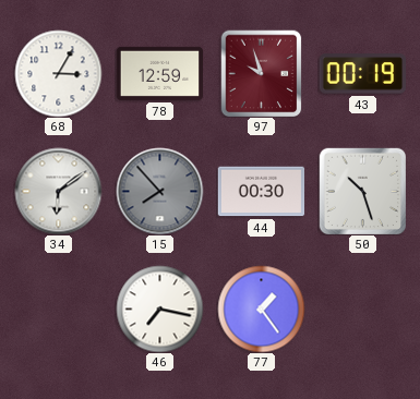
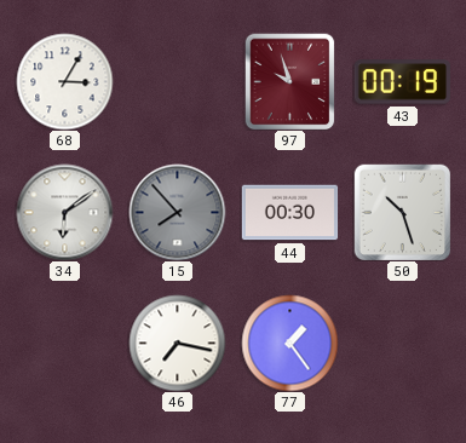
78: 12:59 -> none (159, 73)
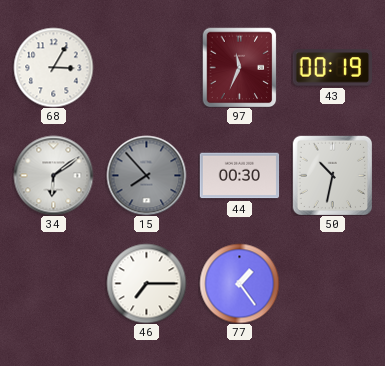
97: 9:57 -> 11:34 (240, 67)
50: 10:27 -> 10:32 (332, 175)
46: 7:17 -> 7:15 (146, 283)
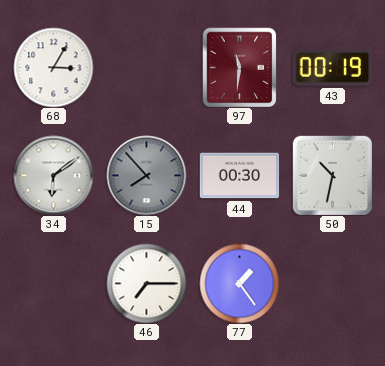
97: 11:34 -> 11:31 (240, 67)
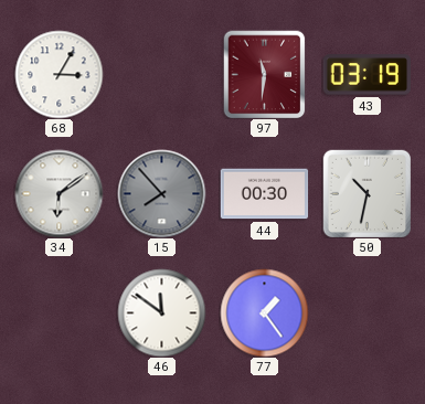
43: 00:19 -> 03:19 (366, 75)
46: 7:15 -> 11:51 (161, 312)
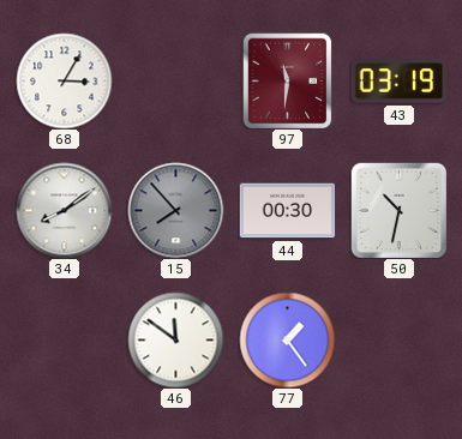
34: 6:09 -> 8:09 (64, 210)
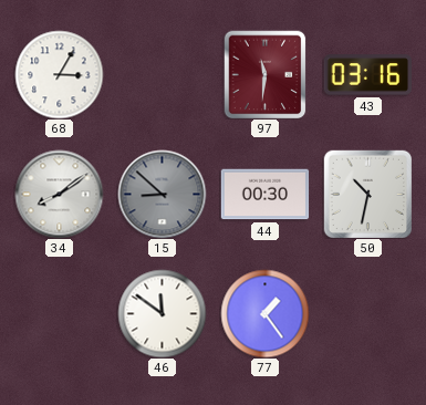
43: 03:19 -> 03:16 (367, 75)
15: 7:53 -> 8:52 (162, 194)
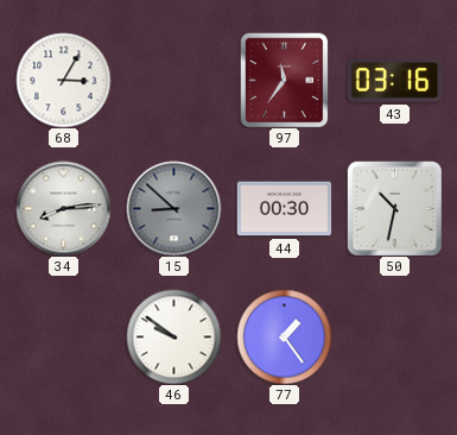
97: 11:31 -> 11:36 (285, 80)
34: 8:09 -> 8:14 (63, 208)
46: 11:51 -> 9:51 (173, 336)
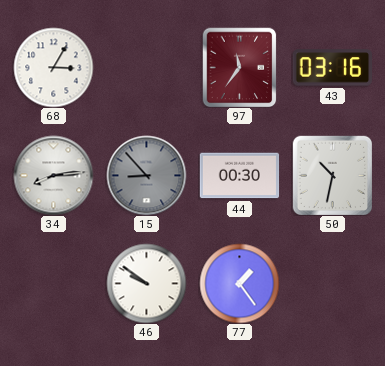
15: 8:52 -> 8:53 (146, 175)
